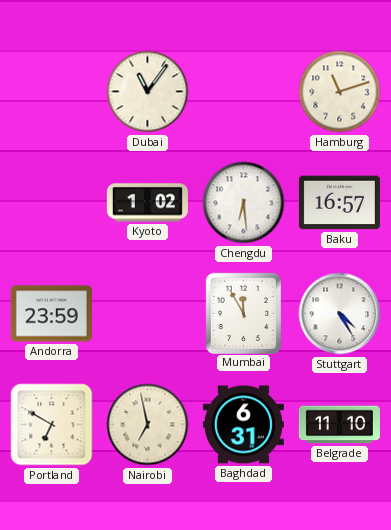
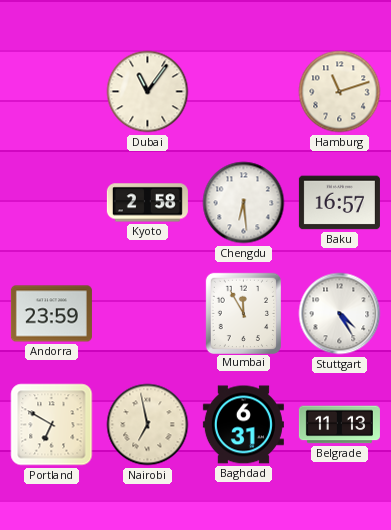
Kyoto: 1:02 -> 2:58 (147, 203)
Belgrade: 11:10 -> 11:13 (339, 425)
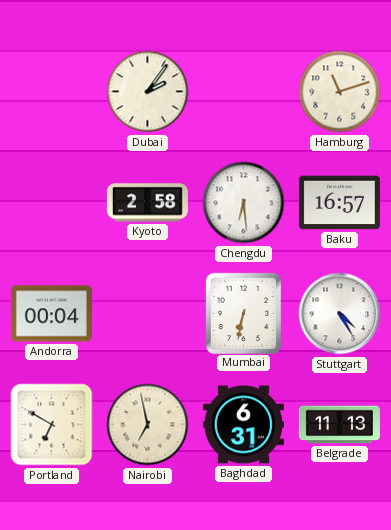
Dubai: 11:06 -> 2:06 (148, 92)
Andorra: 23:59 -> 00:04 (51, 314)
Mumbai: 11:55 -> 6:32 (243, 313)
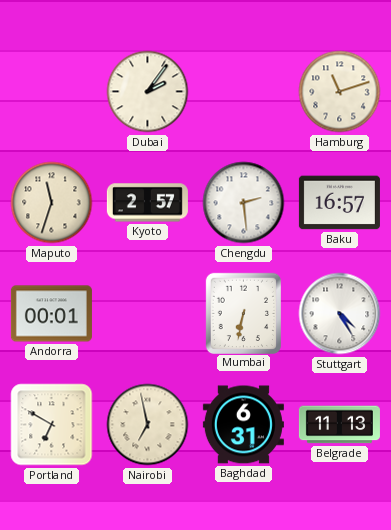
Maputo: none -> 11:33 (52, 203)
Kyoto: 2:58 -> 2:57 (147, 203)
Chengdu: 6:29 -> 2:29 (244, 203)
Andorra: 00:04 -> 00:01 (51, 314)
